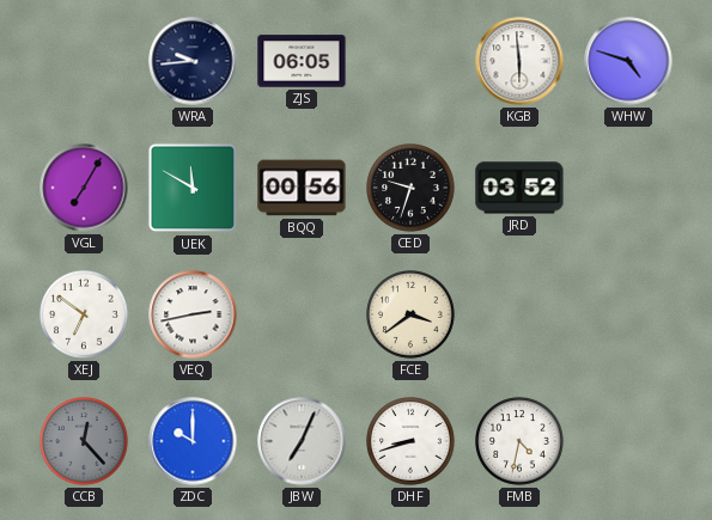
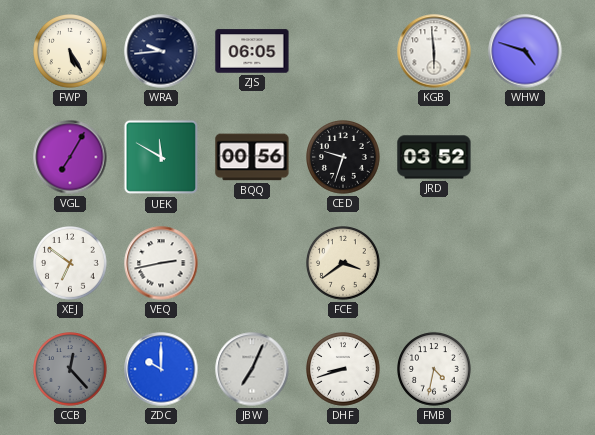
FWP: none -> 5:25 (71, 52)
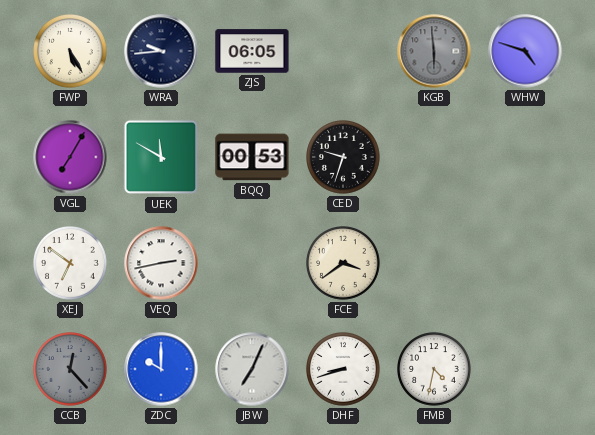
KGB dial: white -> grey (434, 51)
BQQ: 00:56 -> 00:53 (252, 157)
JRD: 03:52 -> none (434, 157)
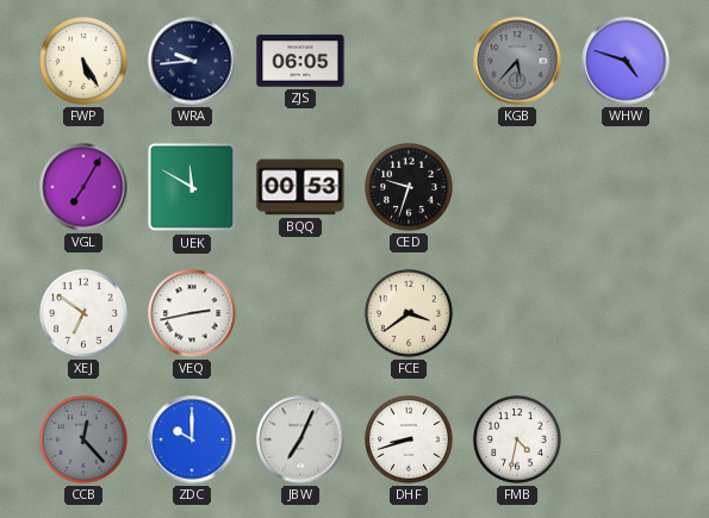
KGB: 5:59 -> 5:37 (517, 61)
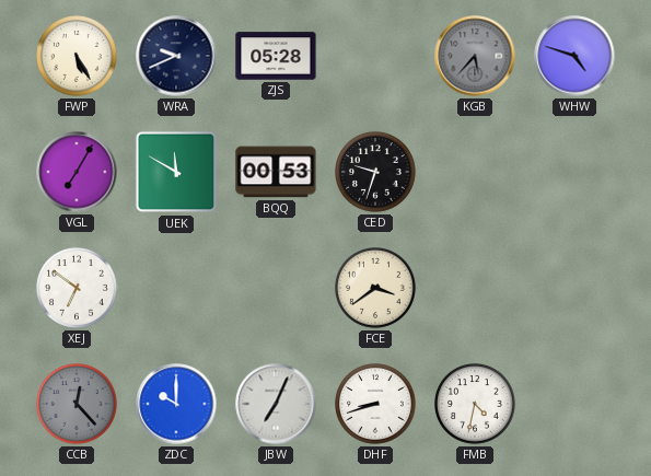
WRA: 9:44 -> 9:41 (176, 56)
ZJS: 06:05 -> 05:28 (276, 56)
VEQ: 2:43 -> none (192, 313)
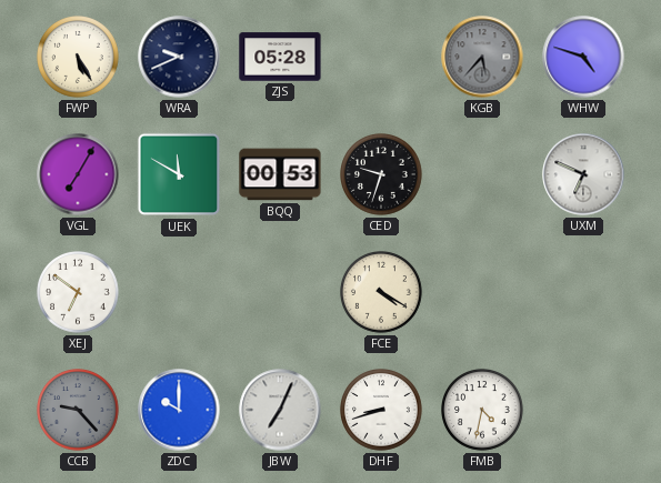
UXM: none -> 6:49 (583, 174)
FCE: 3:39 -> 4:20 (382, 293)
CCB: 12:23 -> 9:23 (79, 411)
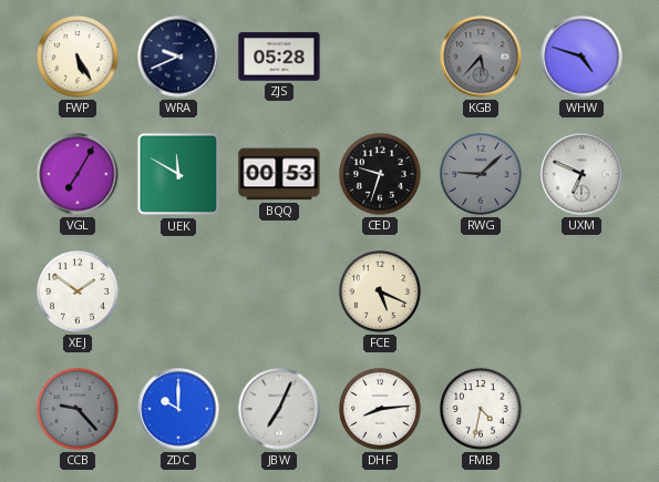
RWG: none -> 9:08 (482, 175)
XEJ: 6:51 -> 1:51 (79, 293)
FCE: 4:20 -> 5:19 (381, 293)
DHF: 8:42 -> 8:14 (381, 410)
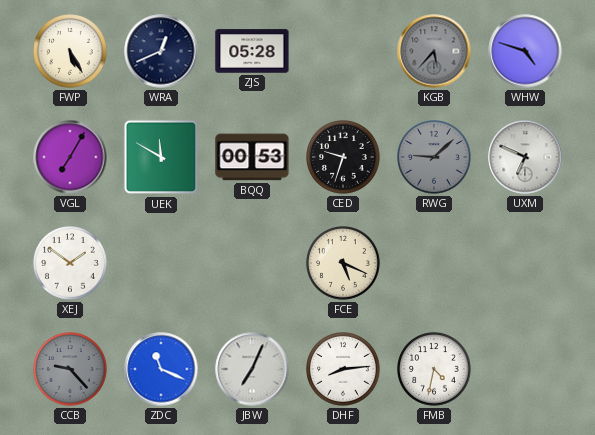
WRA: 9:41 -> 12:41 (161, 51)
ZDC: 10:00 -> 11:19 (161, 369)
